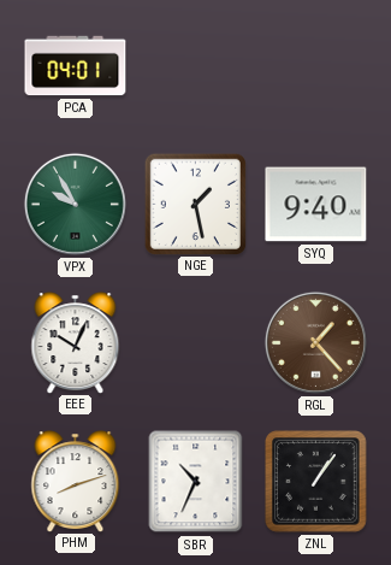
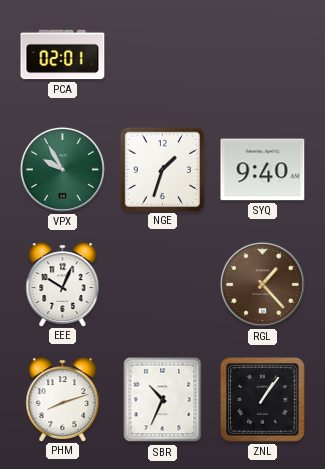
PCA: 04:01 -> 02:01 (63, 55)
NGE: 1:28 -> 1:33 (162, 169)
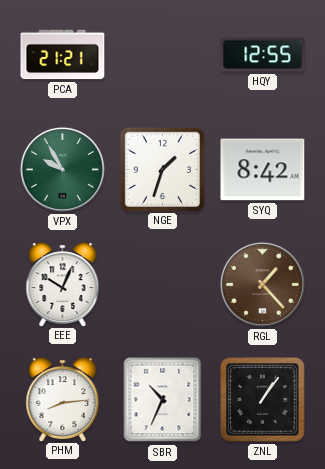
PCA: 02:01 -> 21:21 (63, 55)
HQY: none -> 12:55 (263, 55)
SYQ: 9:40 -> 8:42 (263, 170)
PHM: 8:12 -> 8:14 (63, 399)
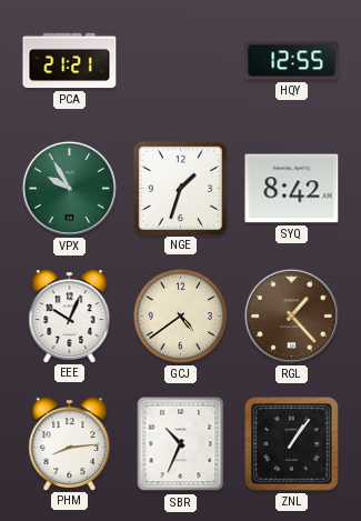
GCJ: none -> 4:39 (180, 315)
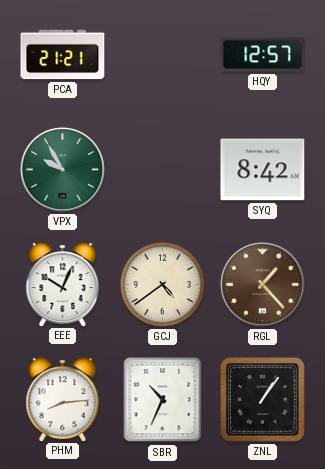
HQY: 12:55 -> 12:57 (263, 55)
NGE: 1:33 -> none (180, 188)
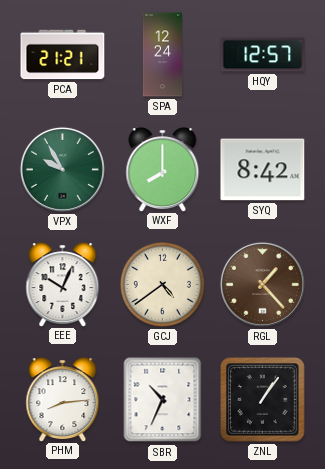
SPA: none -> 12:24 (162, 55)
WXF: none -> 8:00 (163, 169)
